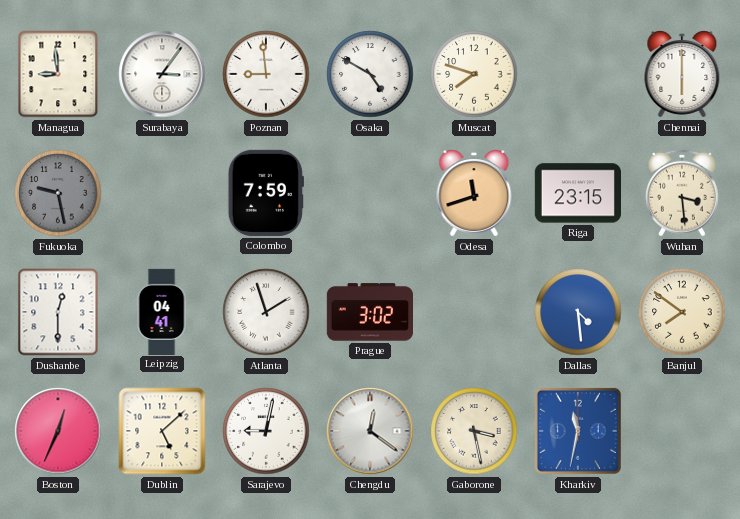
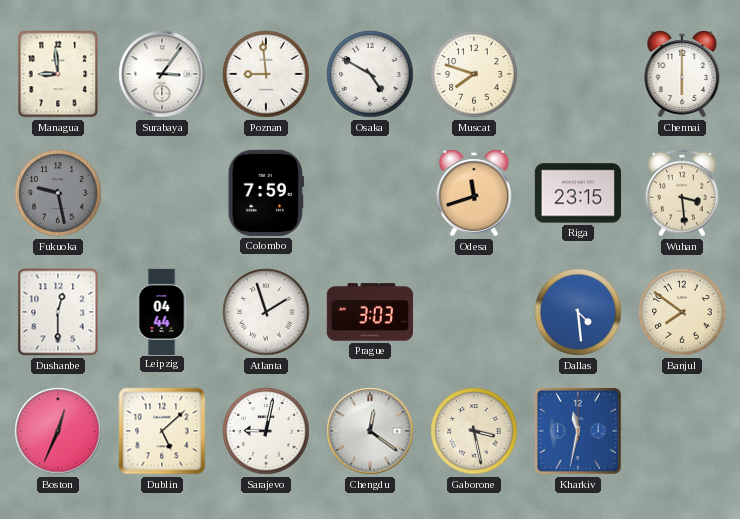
Leipzig: 04:41 -> 04:44 (162, 311)
Prague: 3:02 -> 3:03 (369, 312)
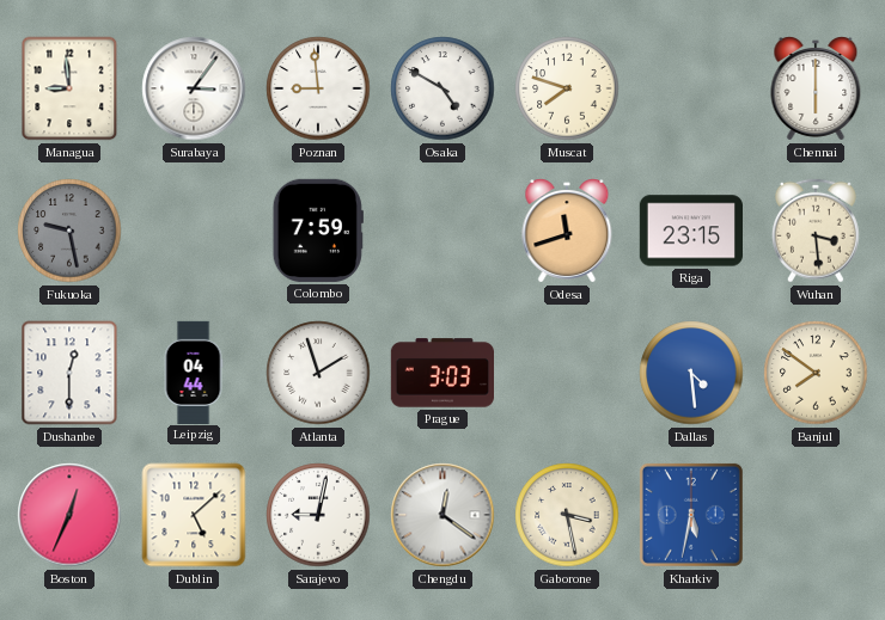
Kharkiv: 11:32 -> 5:32 (691, 515)
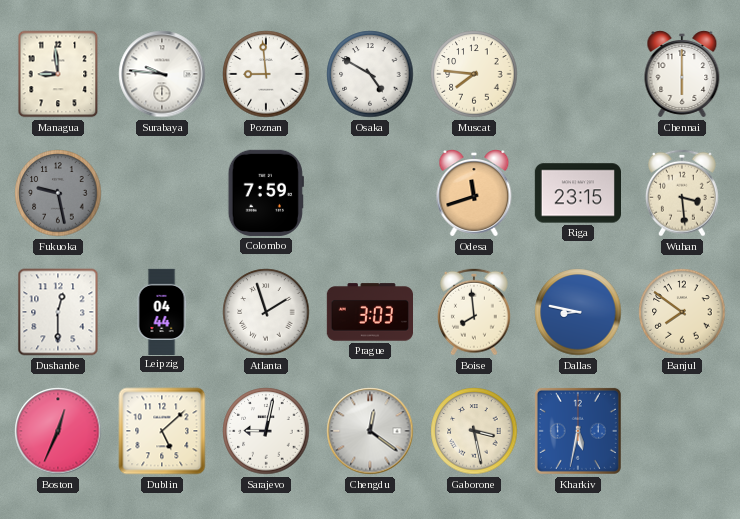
Surabaya: 3:06 -> 9:46 (162, 74)
Muscat: 7:48 -> 7:46 (474, 74)
Boise: none -> 7:59 (474, 312)
Dallas: 4:29 -> 8:47 (578, 312)
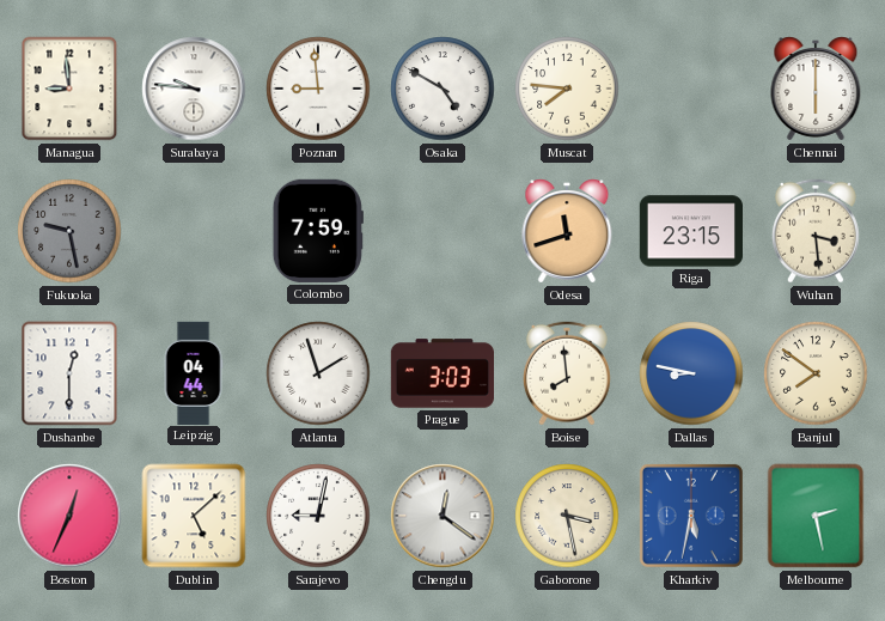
Melbourne: none -> 2:28 (816, 516)
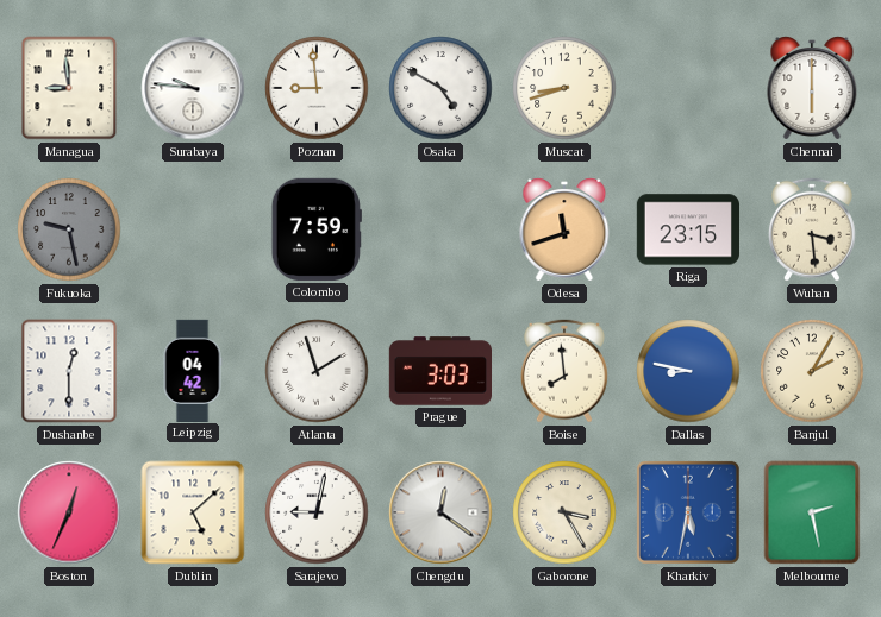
Muscat: 7:46 -> 8:42 (564, 88)
Leipzig: 04:44 -> 04:42 (193, 370)
Banjul: 7:51 -> 2:05 (812, 371)
Gaborone: 3:28 -> 3:25 (564, 512)
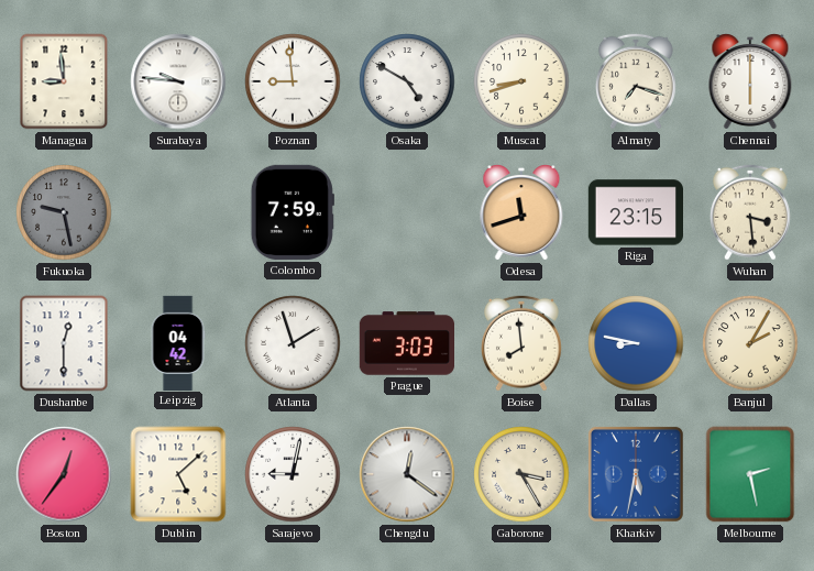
Almaty: none -> 7:18 (636, 81)
Boston: 12:34 -> 12:36 (64, 474)
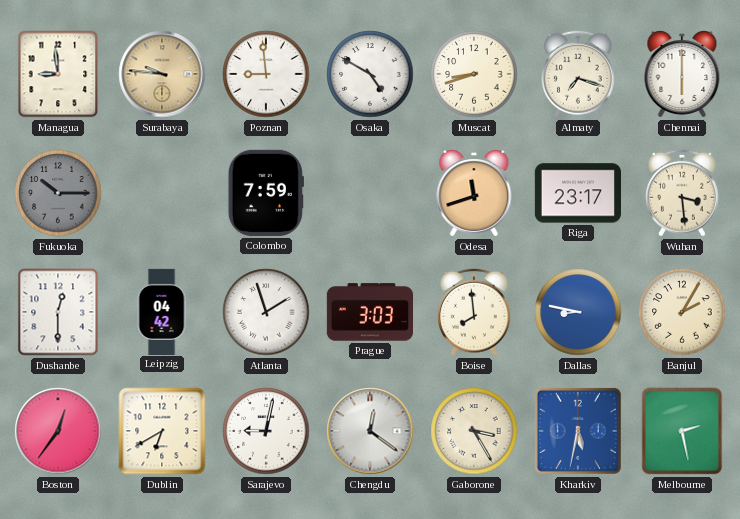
Surabaya dial: white -> champagne (162, 74)
Fukuoka: 9:28 -> 10:15 (58, 193)
Riga: 23:15 -> 23:17 (577, 193)
Dublin: 5:08 -> 6:40 (162, 431)
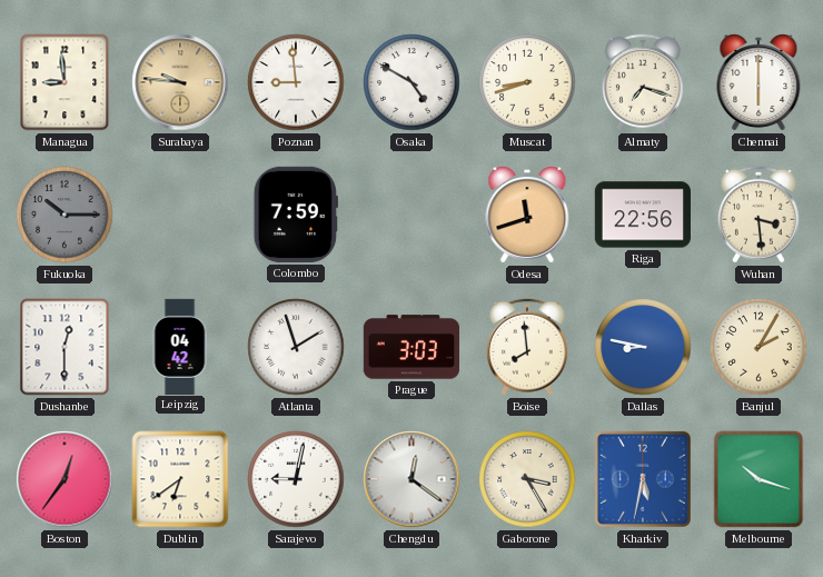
Riga: 23:17 -> 22:56 (642, 215)
Dublin: 6:40 -> 6:39 (180, 479)
Melbourne: 2:28 -> 10:18 (758, 479)
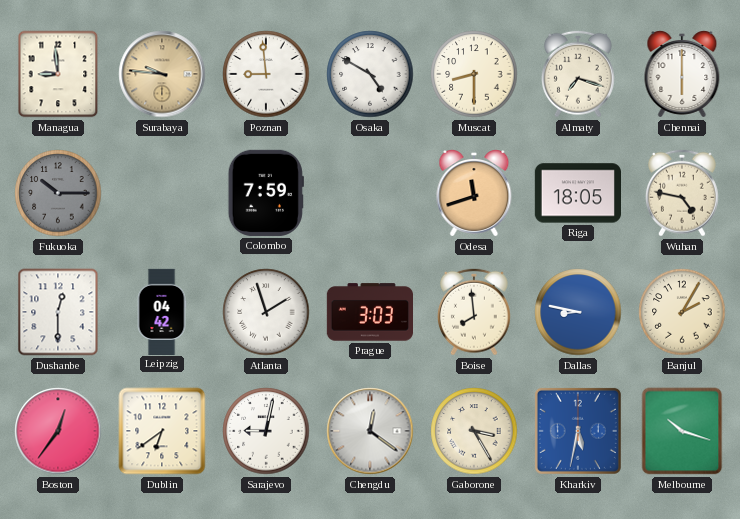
Muscat: 8:42 -> 8:30 (474, 74)
Riga: 22:56 -> 18:05 (577, 193)
Wuhan: 3:29 -> 4:47 (682, 193)
